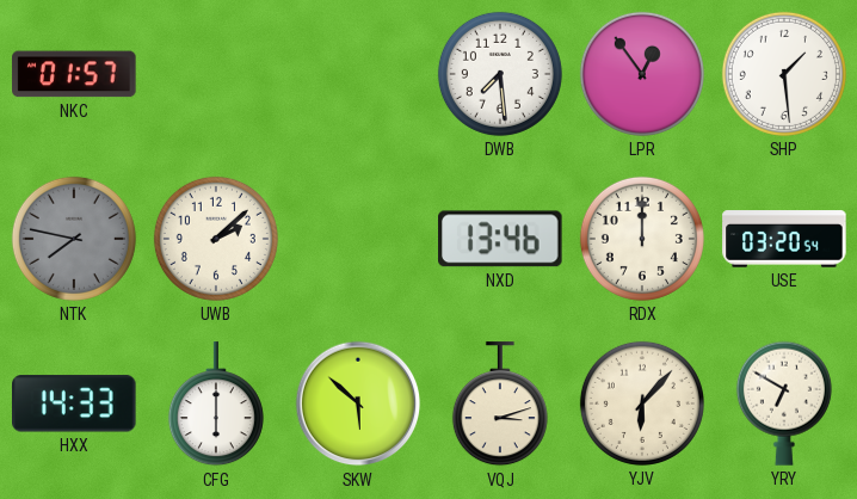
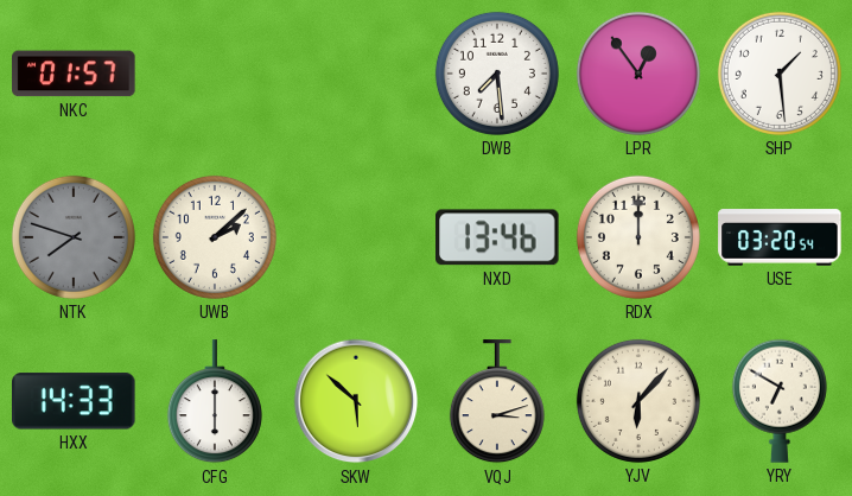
NTK: 7:47 -> 7:48 (74, 237)
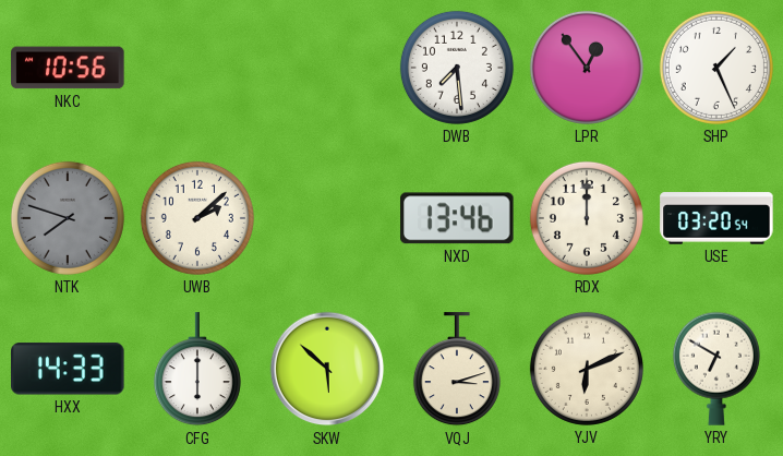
NKC: 01:57 -> 10:56 (68, 68)
SHP: 1:29 -> 1:26 (716, 68)
YJV: 6:07 -> 6:11 (587, 369)
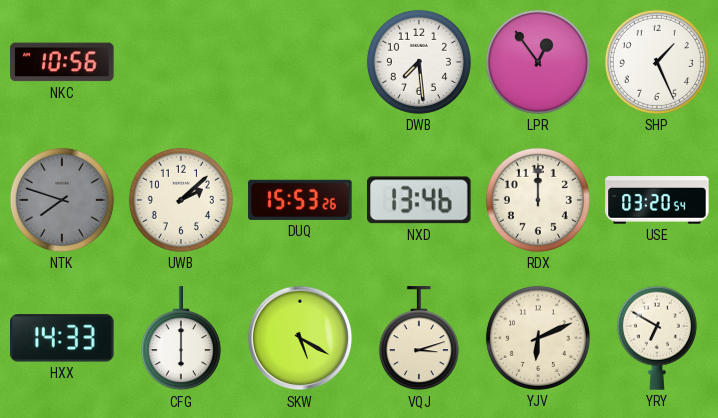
DUQ: none -> 15:53 (300, 200)
SKW: 5:52 -> 5:20 (300, 338)
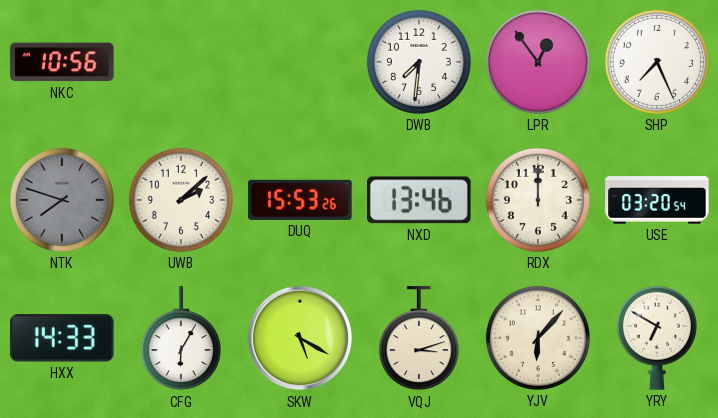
DWB: 7:29 -> 7:31 (419, 62)
SHP: 1:26 -> 7:26 (657, 62)
CFG: 6:00 -> 6:05 (181, 339)
YJV: 6:11 -> 6:07 (538, 338)
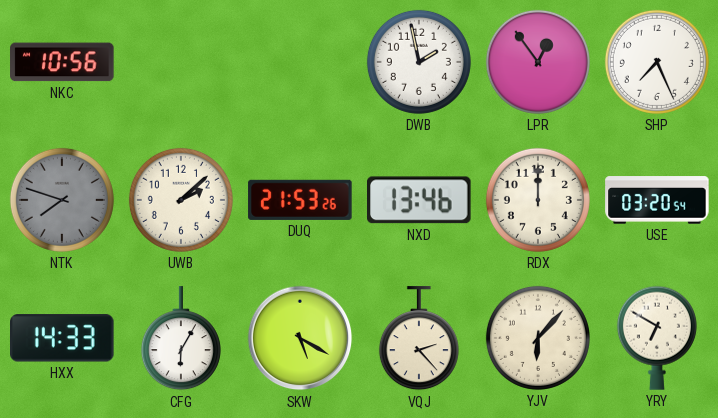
DWB: 7:31 -> 1:58 (419, 62)
DUQ: 15:53 -> 21:53 (300, 200)
VQJ: 3:12 -> 2:23 (419, 339)
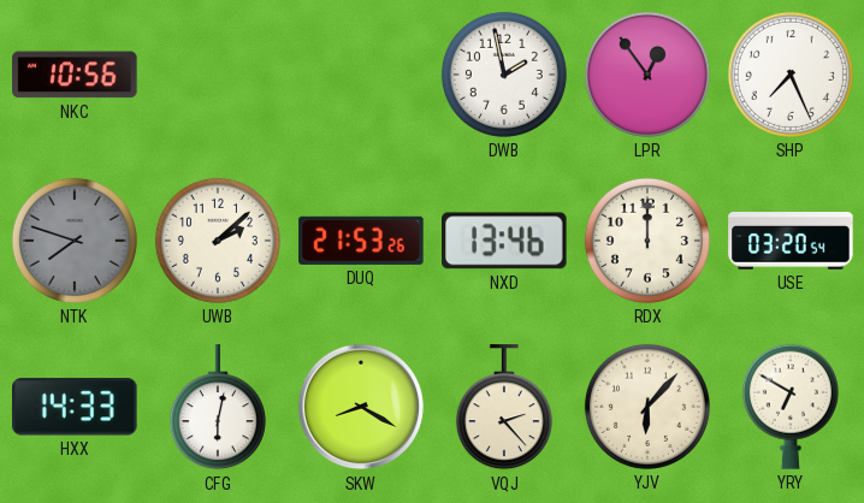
CFG: 6:05 -> 6:02 (218, 408)
SKW: 5:20 -> 8:20 (361, 407)
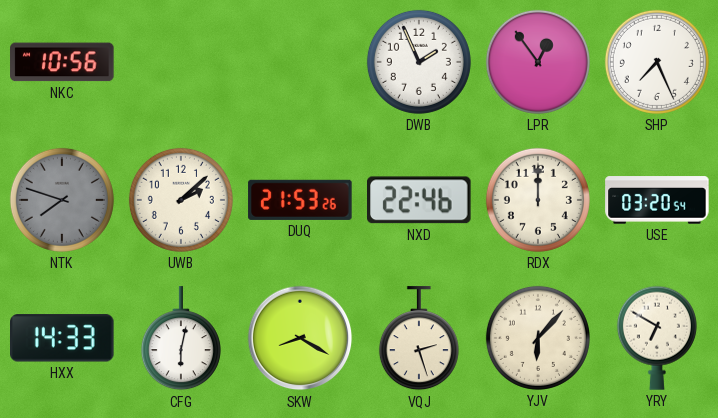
DWB: 1:58 -> 1:56 (419, 62)
NXD: 13:46 -> 22:46 (420, 200)
VQJ: 2:23 -> 2:27 (419, 339)
